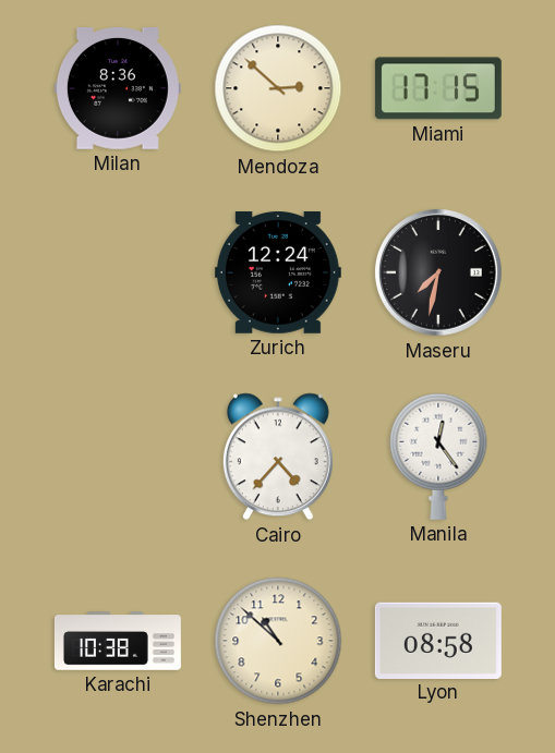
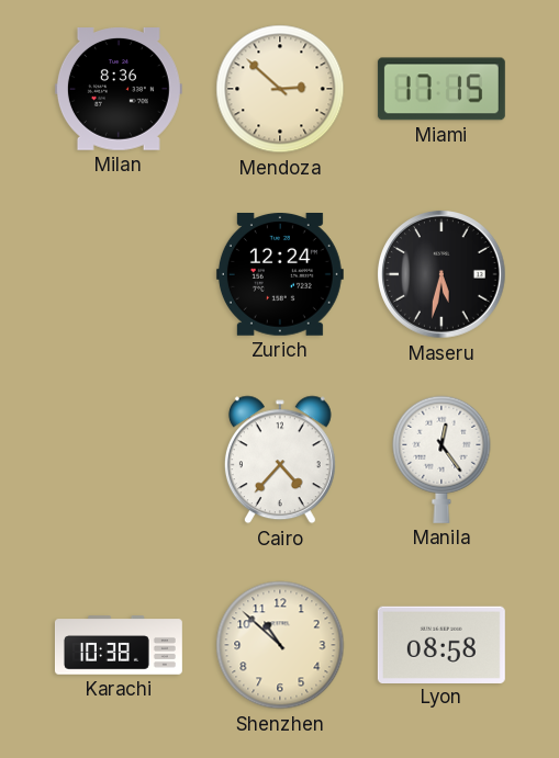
Maseru: 7:32 -> 5:32 (441, 274)
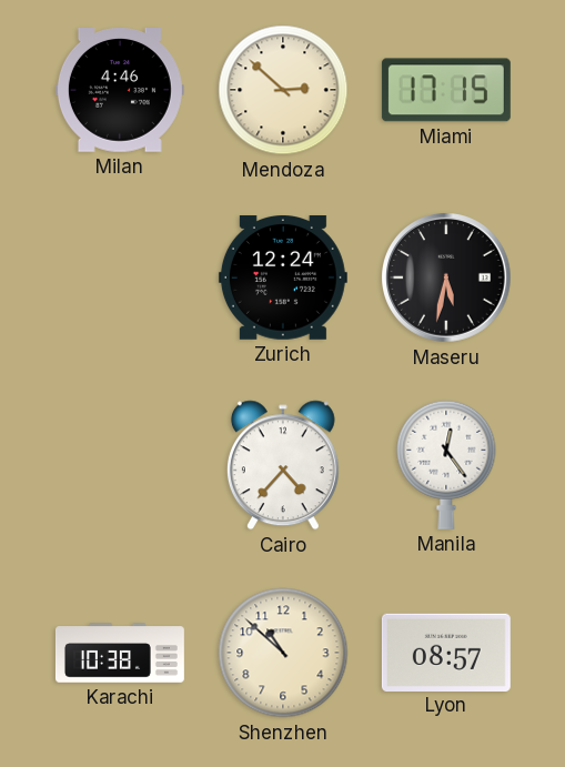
Milan: 8:36 -> 4:46 (120, 91)
Lyon: 08:58 -> 08:57 (446, 652)
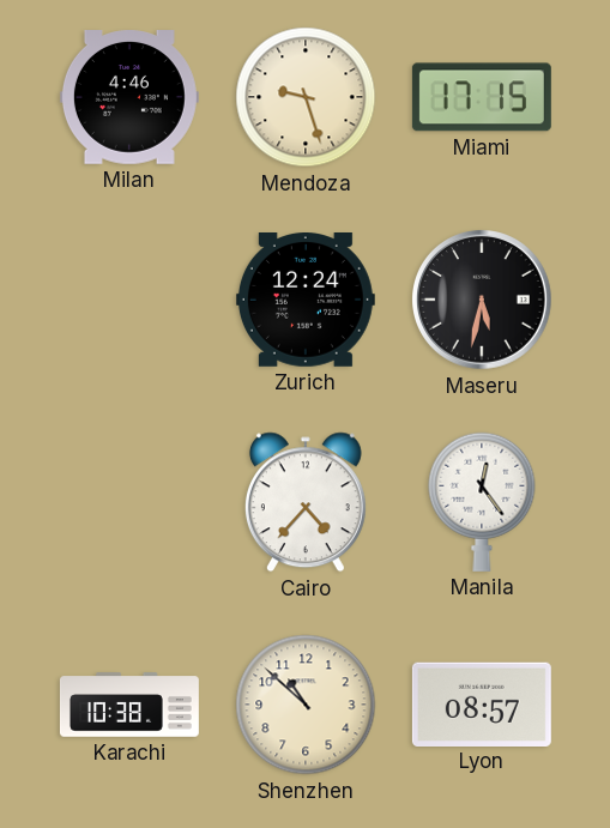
Mendoza: 2:52 -> 9:27 (306, 97)
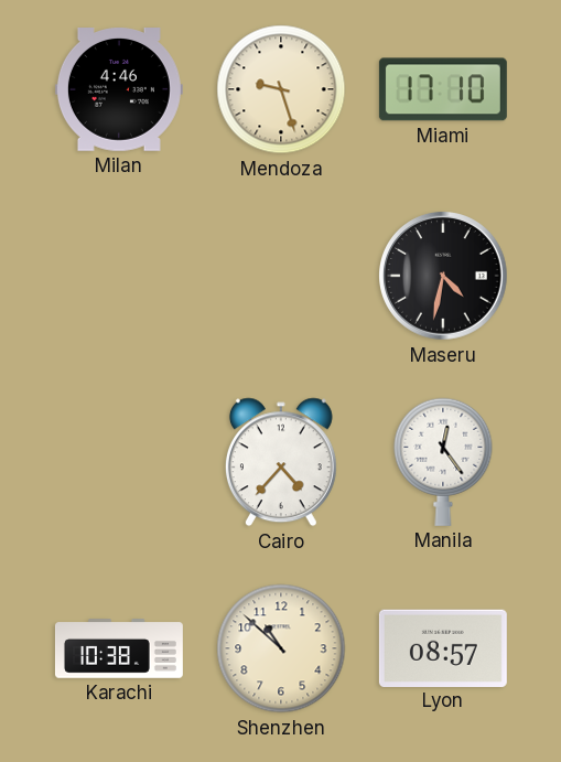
Miami: 17:15 -> 17:10 (443, 89)
Zurich: 12:24 -> none (306, 301)
Maseru: 5:32 -> 4:32 (443, 276)
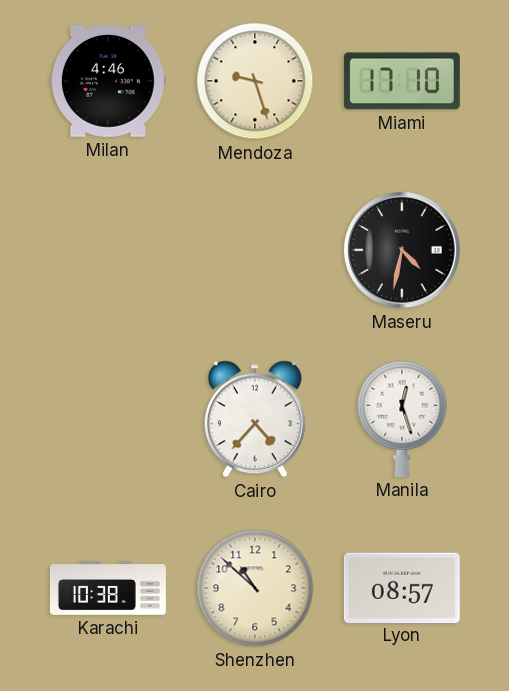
Manila: 12:24 -> 12:27 (402, 419)
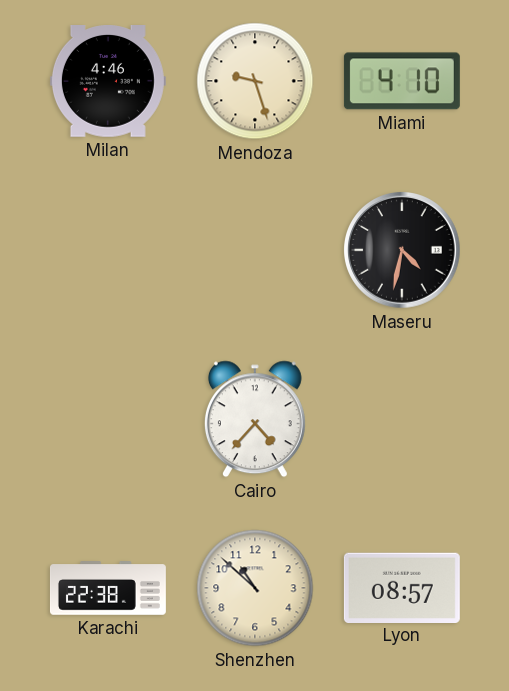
Miami: 17:10 -> 4:10 (402, 81)
Manila: 12:27 -> none (402, 419)
Karachi: 10:38 -> 22:38 (108, 588)
